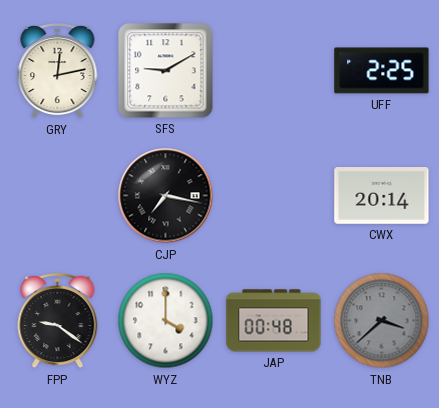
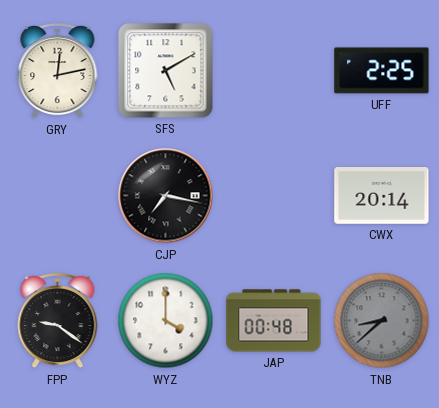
SFS: 9:10 -> 5:10 (166, 71)
TNB: 3:38 -> 8:38 (382, 321)
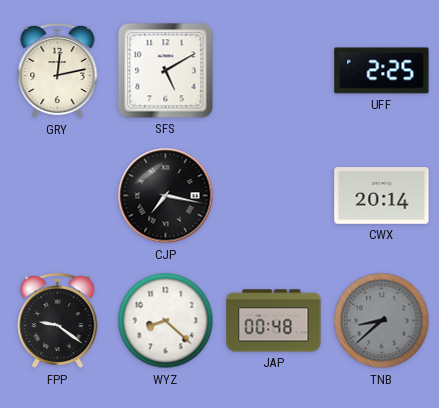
WYZ: 4:00 -> 8:22 (166, 321)
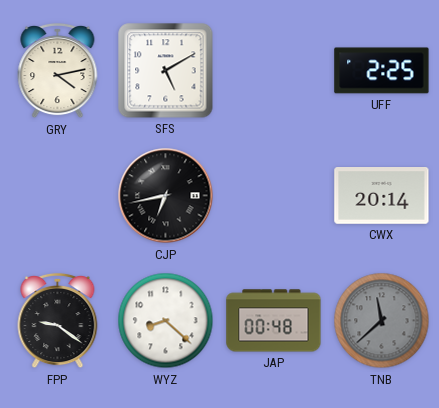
GRY: 12:13 -> 4:13 (58, 71)
CJP: 7:17 -> 6:43 (166, 196)
TNB: 8:38 -> 11:38 (382, 321)
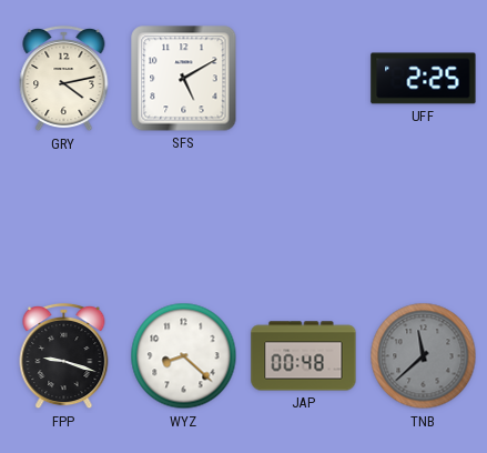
CJP: 6:43 -> none (166, 196)
CWX: 20:14 -> none (382, 196)
FPP: 9:21 -> 9:18 (64, 356)
